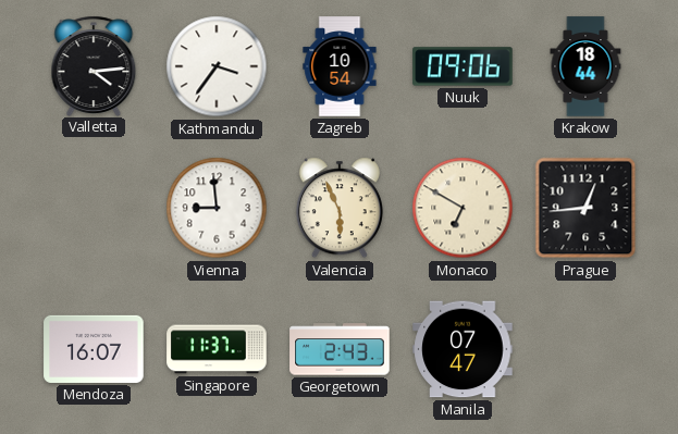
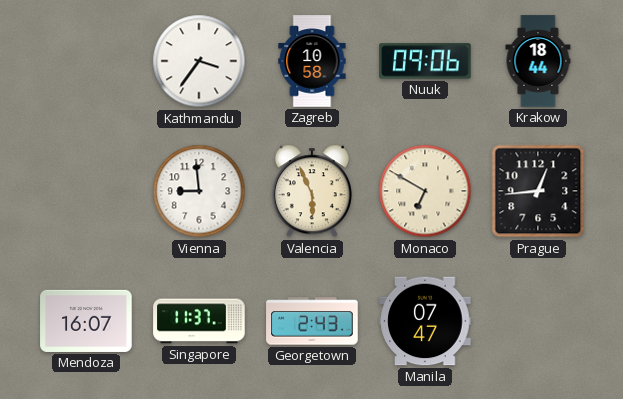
Valletta: 4:14 -> none (94, 65)
Zagreb: 10:54 -> 10:58 (312, 61)
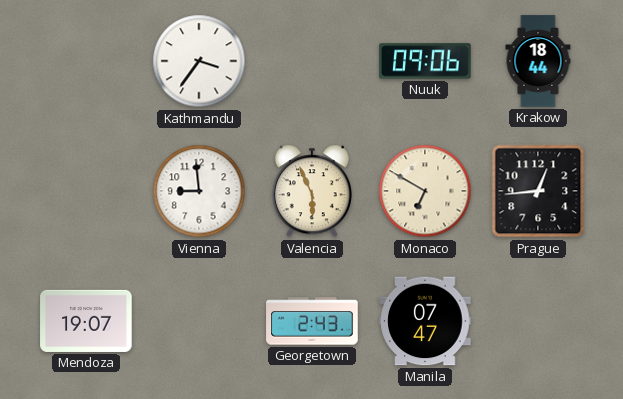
Zagreb: 10:58 -> none (312, 61)
Mendoza: 16:07 -> 19:07 (86, 321)
Singapore: 11:37 -> none (199, 321)
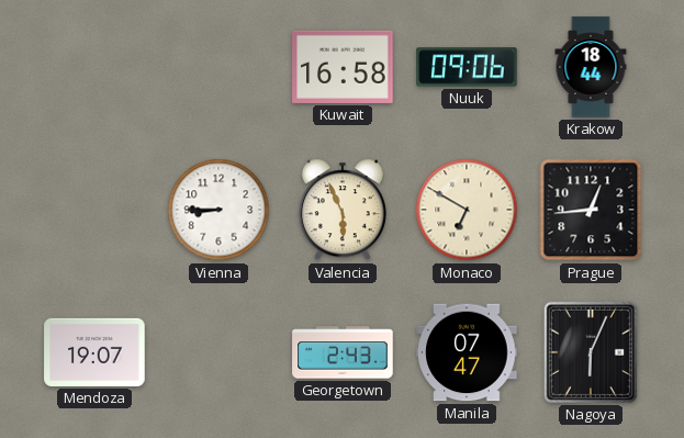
Kathmandu: 3:36 -> none (199, 61)
Kuwait: none -> 16:58 (343, 67)
Vienna: 8:59 -> 8:45 (218, 210)
Nagoya: none -> 6:04 (591, 352)
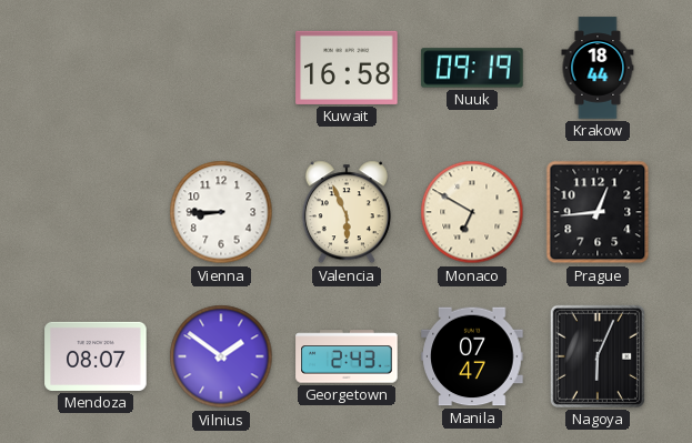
Nuuk: 09:06 -> 09:19 (472, 68)
Mendoza: 19:07 -> 08:07 (96, 356)
Vilnius: none -> 1:51 (221, 356)
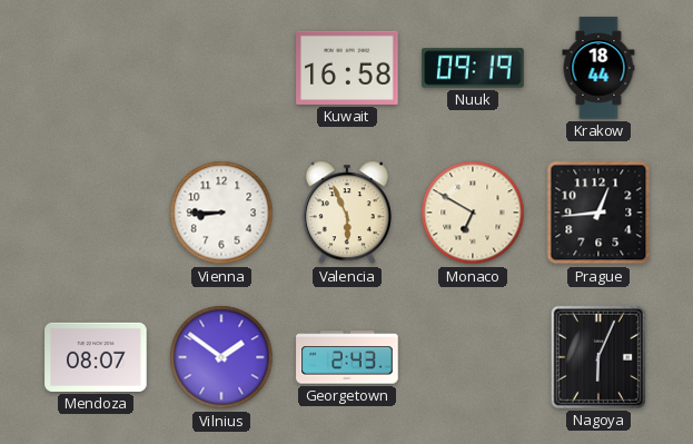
Manila: 07:47 -> none (472, 356)
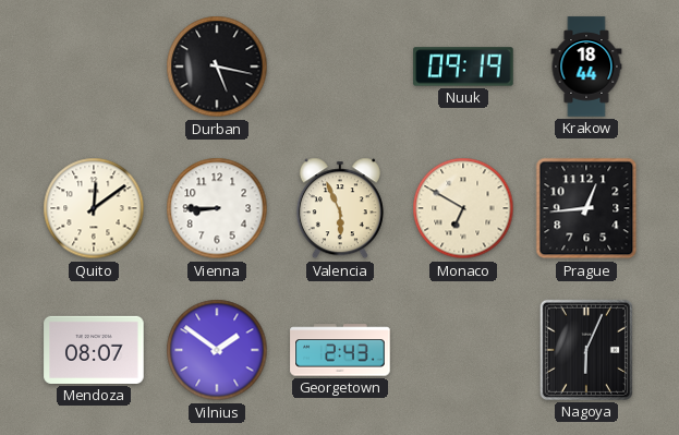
Durban: none -> 5:17 (217, 67)
Kuwait: 16:58 -> none (347, 68)
Quito: none -> 12:09 (94, 208)
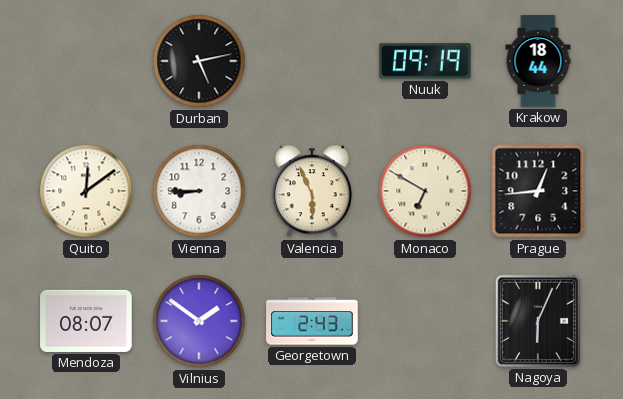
Durban: 5:17 -> 5:13 (199, 61)
